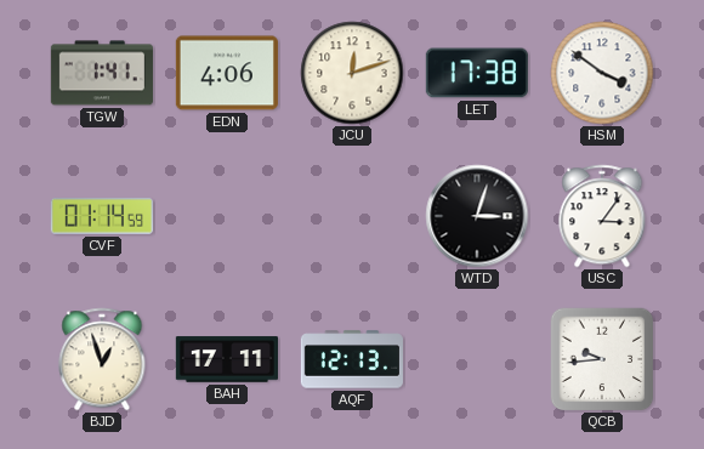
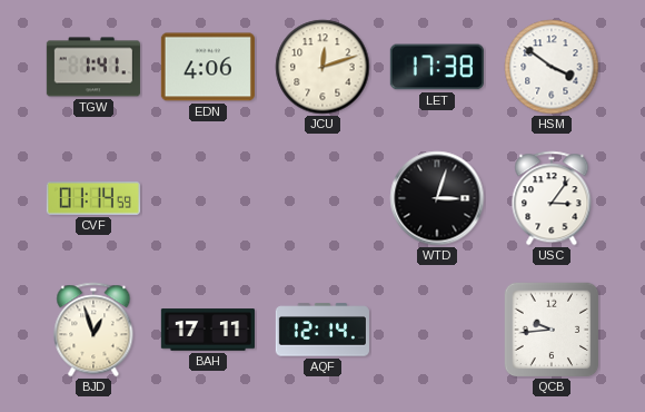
AQF: 12:13 -> 12:14 (322, 330)
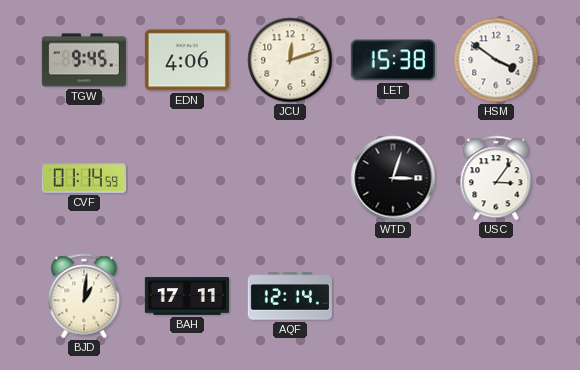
TGW: 1:41 -> 9:45 (84, 60)
LET: 17:38 -> 15:38 (393, 60)
BJD: 12:57 -> 1:01 (84, 296)
QCB: 9:44 -> none (552, 330)
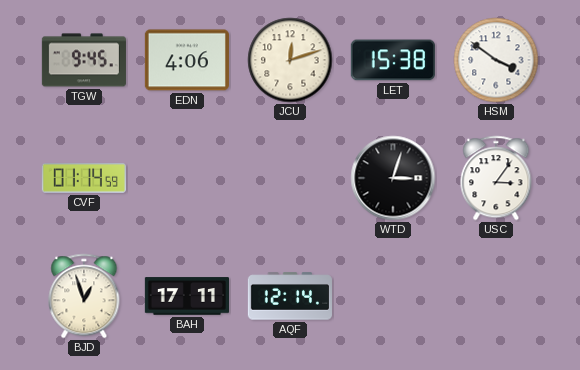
BJD: 1:01 -> 12:57 (84, 296)
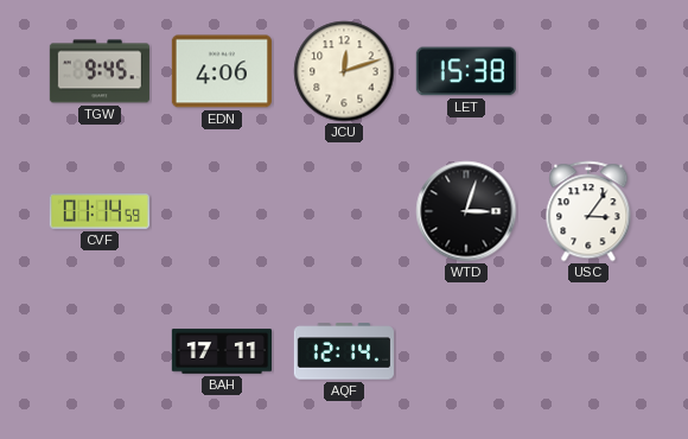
HSM: 3:51 -> none (496, 60)
BJD: 12:57 -> none (84, 296)
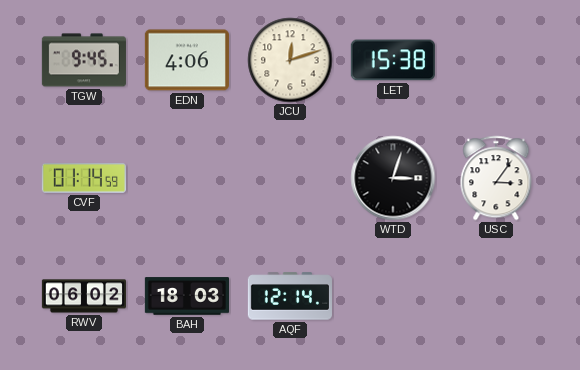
RWV: none -> 06:02 (83, 296)
BAH: 17:11 -> 18:03 (186, 296)
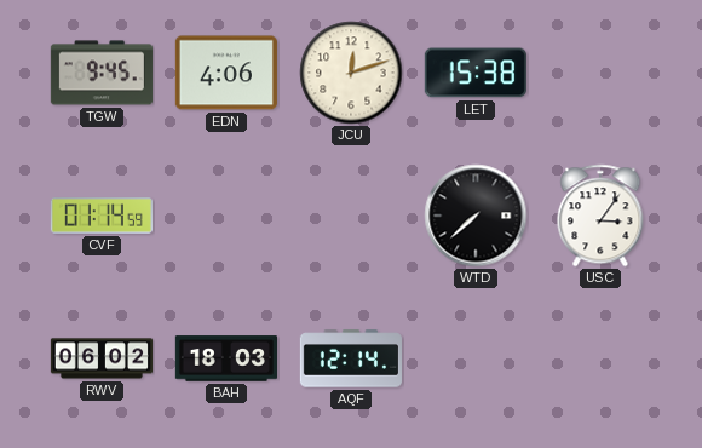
WTD: 3:03 -> 7:38 (476, 216)
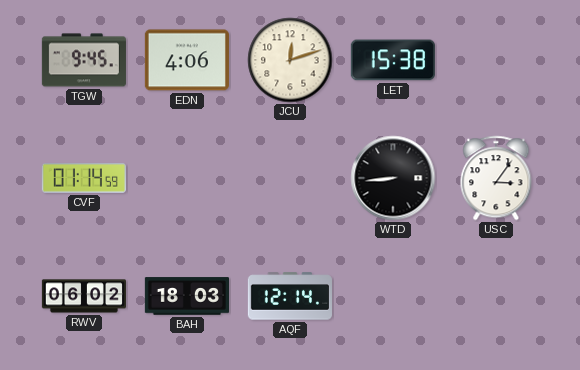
WTD: 7:38 -> 8:44 (393, 178)
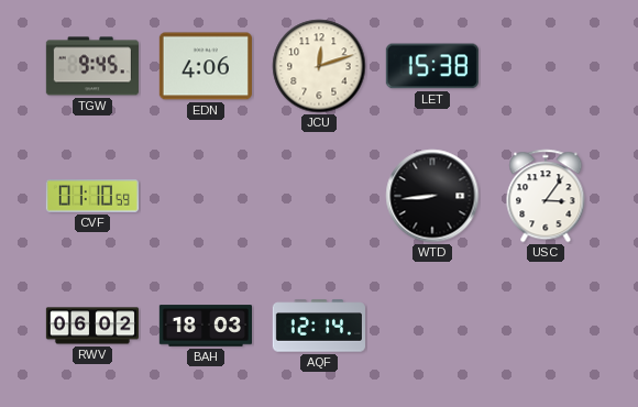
CVF: 01:14 -> 01:10 (92, 197)
